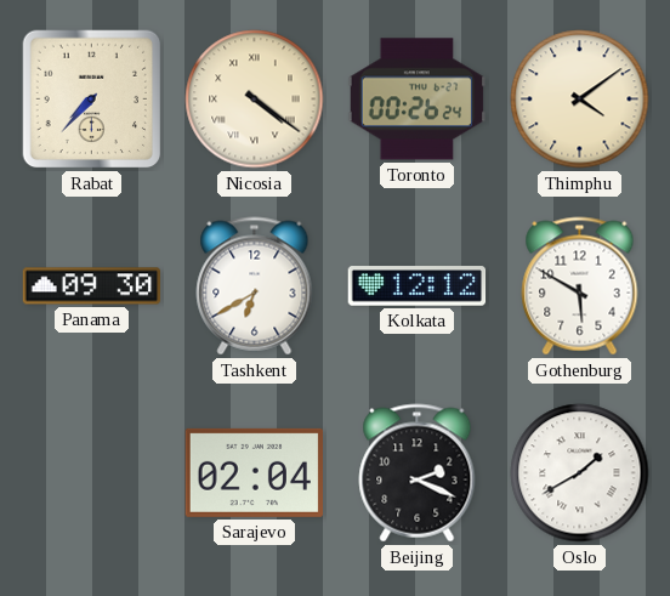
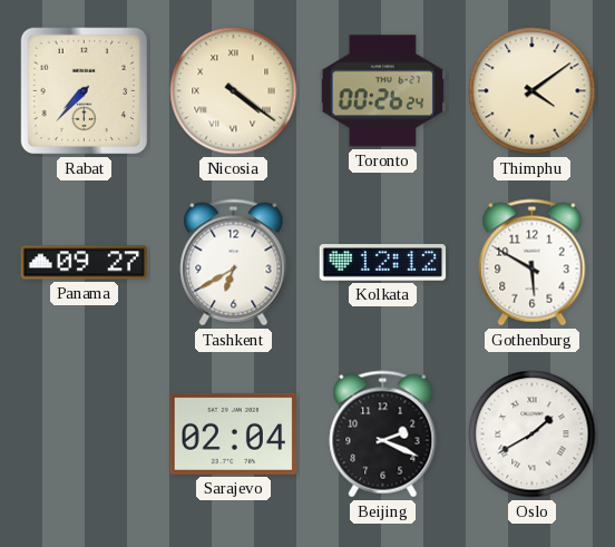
Panama: 09:30 -> 09:27 (85, 263)
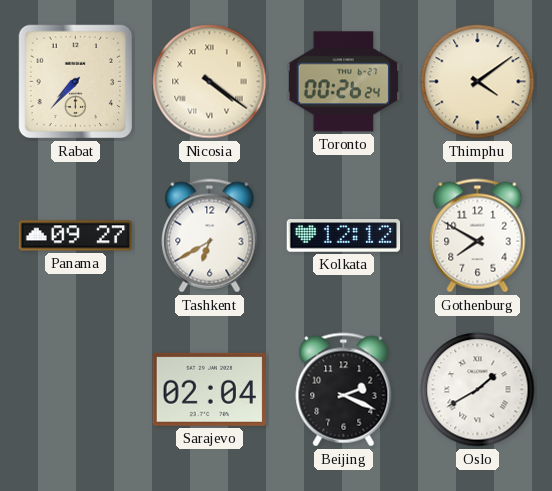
Gothenburg: 5:50 -> 7:50 (478, 236)
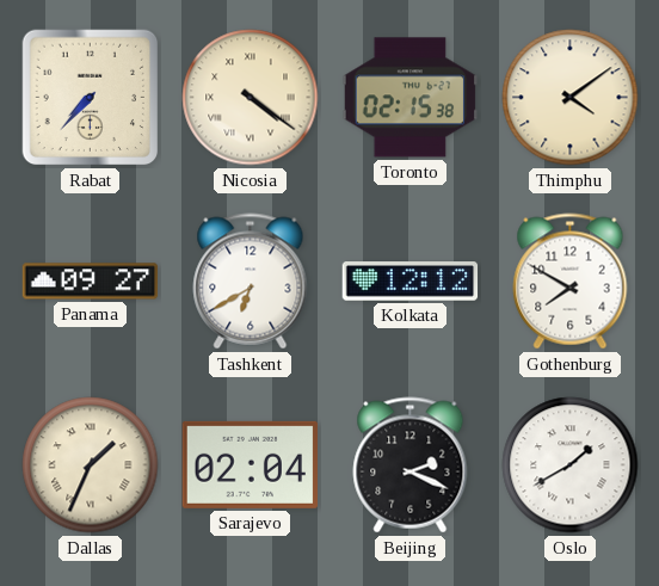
Toronto: 00:26 -> 02:15 (411, 98)
Dallas: none -> 1:34 (91, 465)
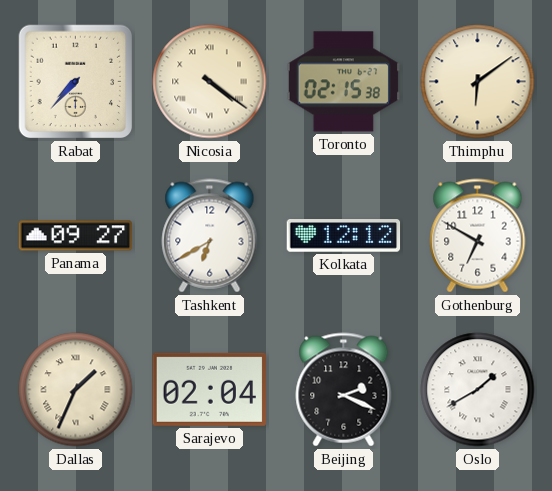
Thimphu: 4:09 -> 6:09 (478, 82)
Gothenburg: 7:50 -> 6:50 (478, 236)
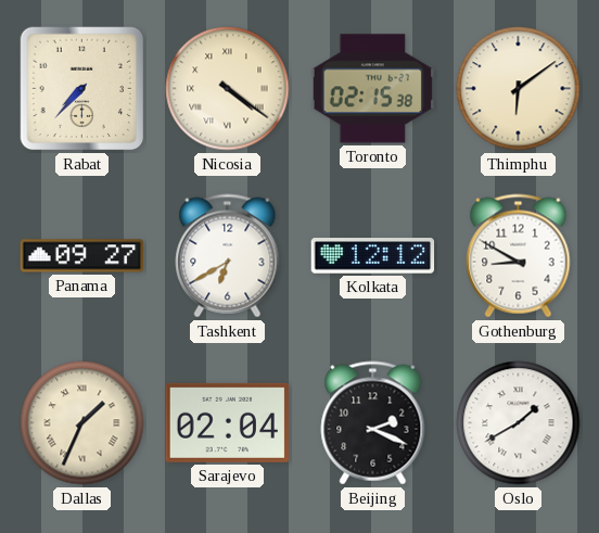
Gothenburg: 6:50 -> 8:50 (519, 256)
